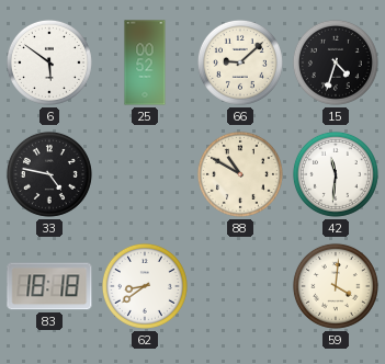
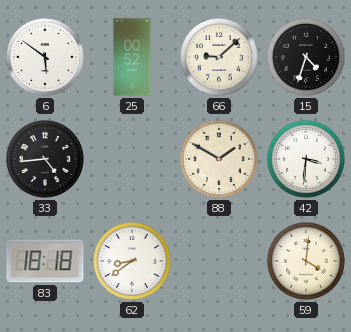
33: 4:47 -> 4:44 (45, 159)
88: 10:50 -> 1:50 (219, 159)
42: 11:31 -> 3:31 (306, 159)
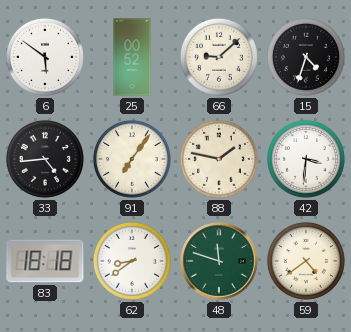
91: none -> 7:06 (132, 159)
88: 1:50 -> 1:47 (219, 159)
48: none -> 11:48 (219, 261)
59: 4:01 -> 4:39 (306, 261)
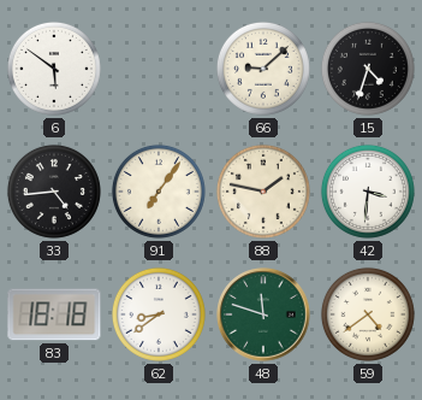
25: 00:52 -> none (132, 57)
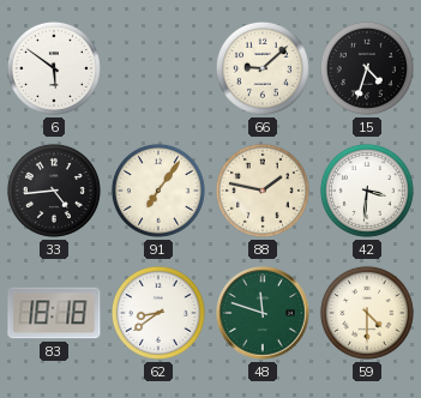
59: 4:39 -> 4:30 (367, 313)
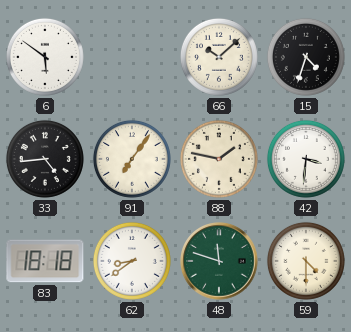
66: 9:08 -> 10:08 (219, 57)
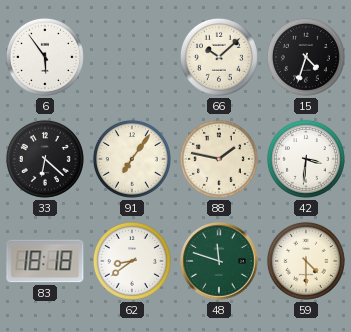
6: 5:51 -> 5:54 (45, 57)
33: 4:44 -> 6:22 (45, 159)
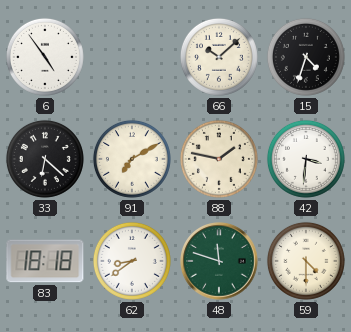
6: 5:54 -> 4:54 (45, 57)
91: 7:06 -> 7:10 (132, 159)
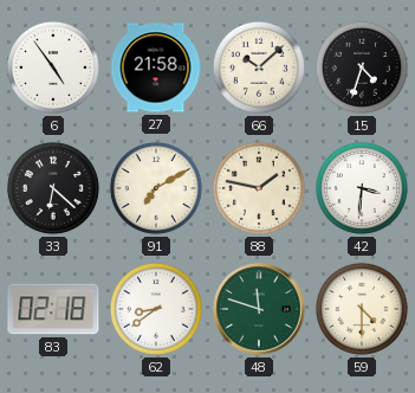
27: none -> 21:58 (156, 67)
83: 18:18 -> 02:18 (53, 309)
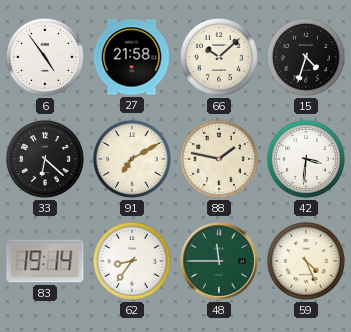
83: 02:18 -> 19:14 (45, 261)
62: 8:39 -> 8:36 (132, 261)
48: 11:48 -> 11:45 (219, 261)
59: 4:30 -> 4:26 (306, 261)
